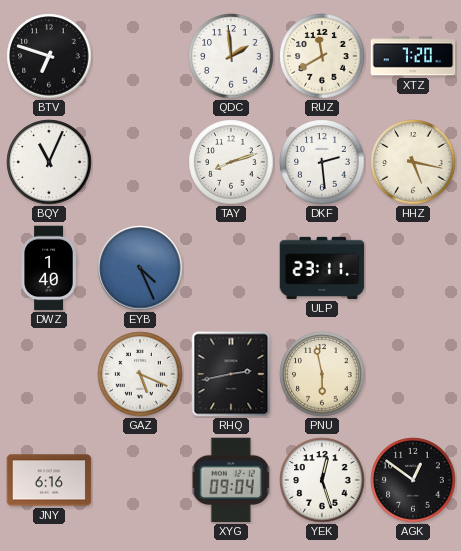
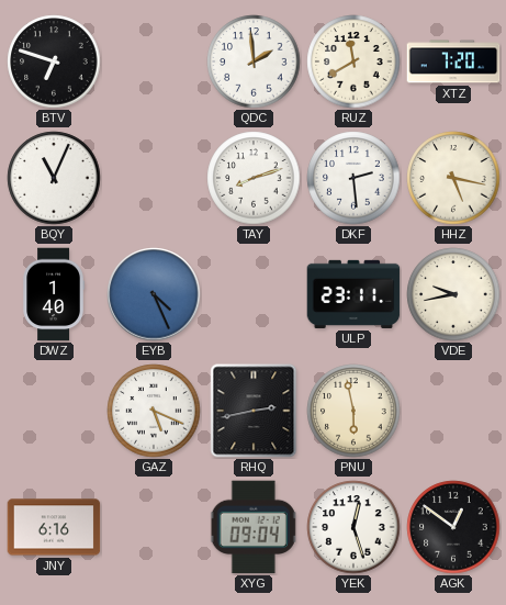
VDE: none -> 9:43 (453, 294)
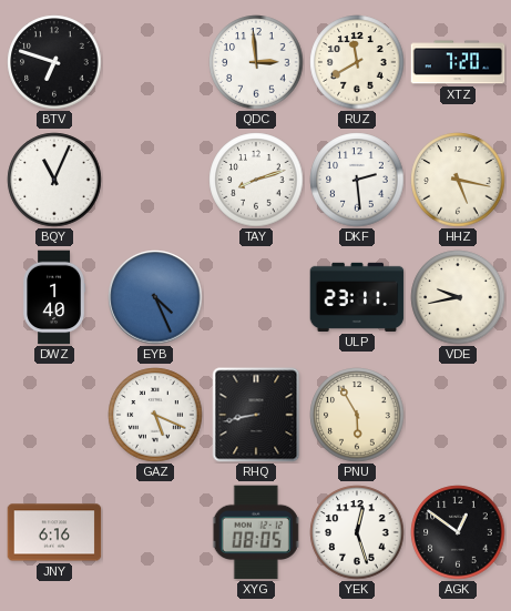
QDC: 1:59 -> 2:59 (256, 62)
RHQ: 2:43 -> 8:43 (256, 415)
PNU: 5:58 -> 5:55 (357, 415)
XYG: 09:04 -> 08:05 (256, 532)
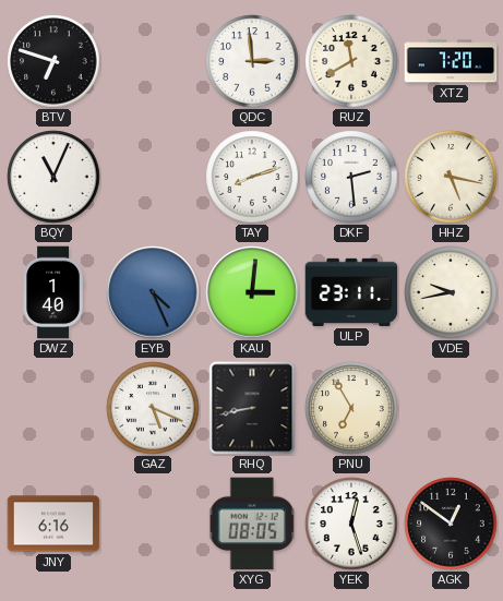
KAU: none -> 3:01 (252, 292)
PNU: 5:55 -> 6:55 (351, 408)
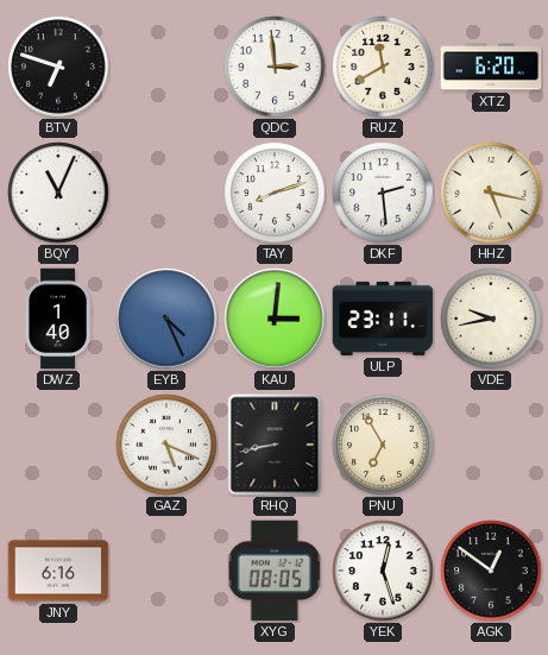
XTZ: 7:20 -> 6:20 (491, 67)
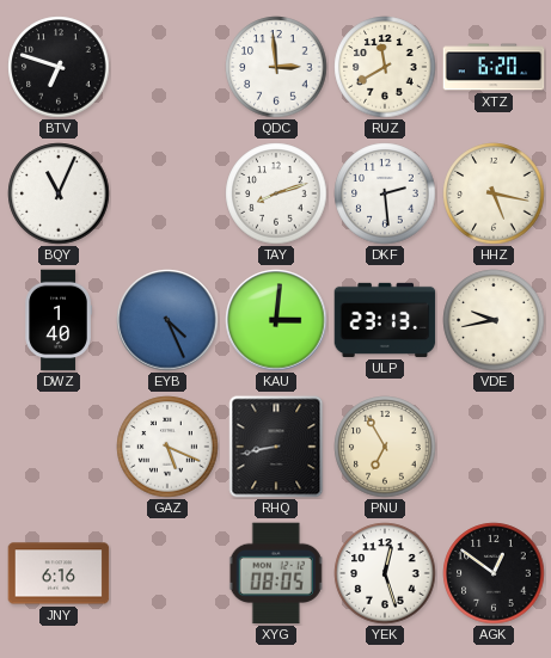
ULP: 23:11 -> 23:13 (385, 320)
